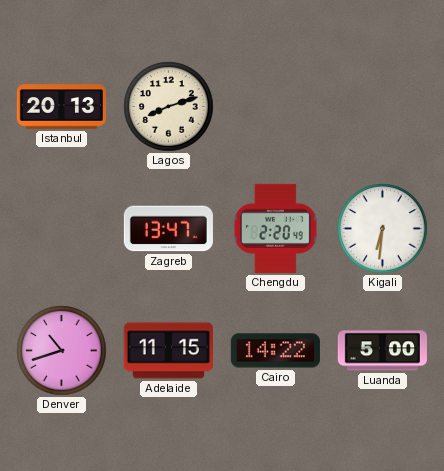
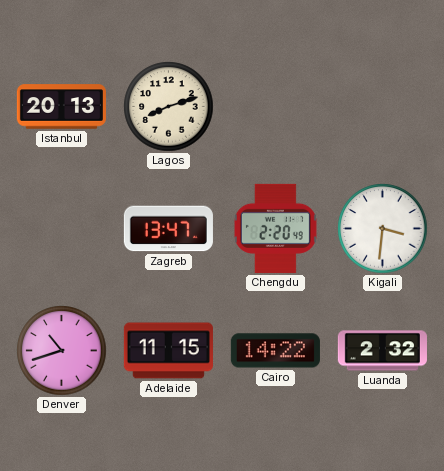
Kigali: 6:31 -> 3:31 (383, 229)
Luanda: 5:00 -> 2:32 (382, 351)
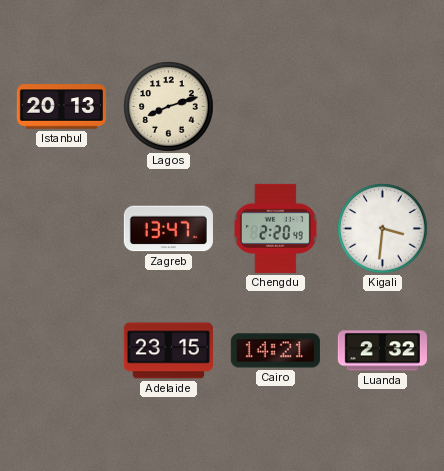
Denver: 10:42 -> none (62, 351)
Adelaide: 11:15 -> 23:15 (168, 351)
Cairo: 14:22 -> 14:21 (275, 351)
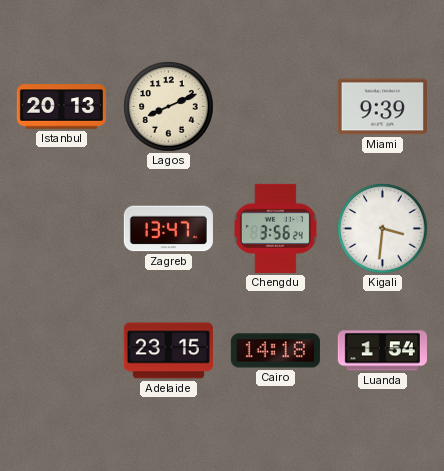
Lagos: 8:12 -> 8:11 (169, 107)
Miami: none -> 9:39 (382, 107)
Chengdu: 2:20 -> 3:56 (275, 228)
Cairo: 14:21 -> 14:18 (275, 351)
Luanda: 2:32 -> 1:54 (382, 351)
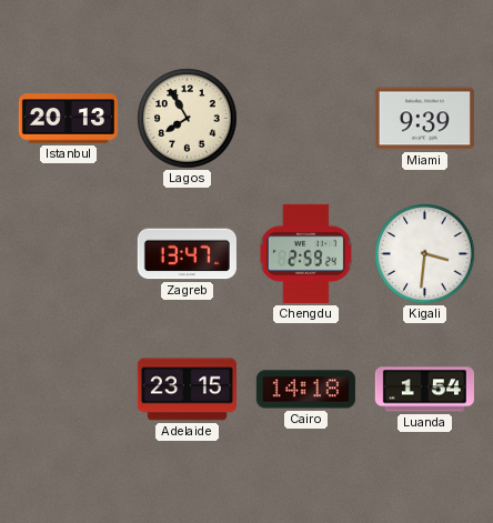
Lagos: 8:11 -> 7:55 (188, 119)
Chengdu: 3:56 -> 2:59 (305, 253)
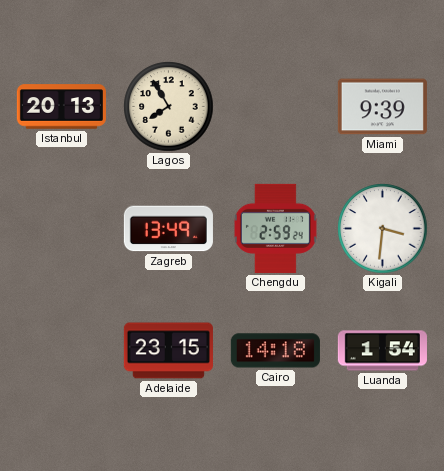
Zagreb: 13:47 -> 13:49 (168, 229)
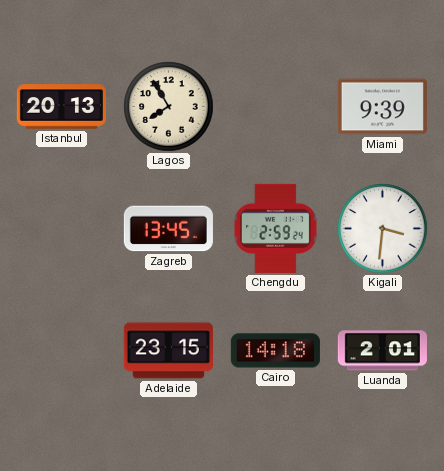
Zagreb: 13:49 -> 13:45 (168, 229)
Luanda: 1:54 -> 2:01 (382, 351)
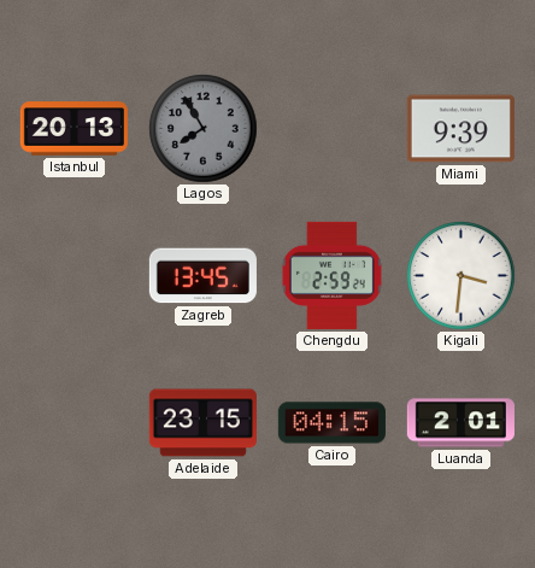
Lagos dial: cream -> grey (204, 129)
Cairo: 14:18 -> 04:15 (331, 423)
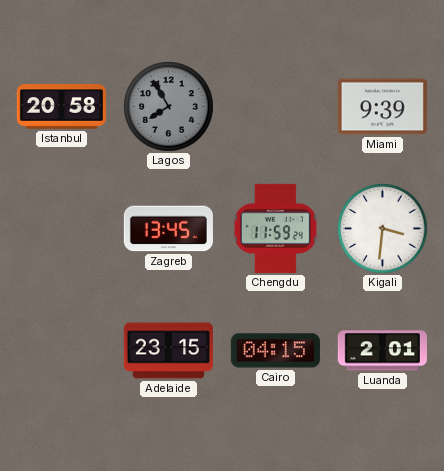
Istanbul: 20:13 -> 20:58 (61, 107)
Chengdu: 2:59 -> 11:59 (275, 228)
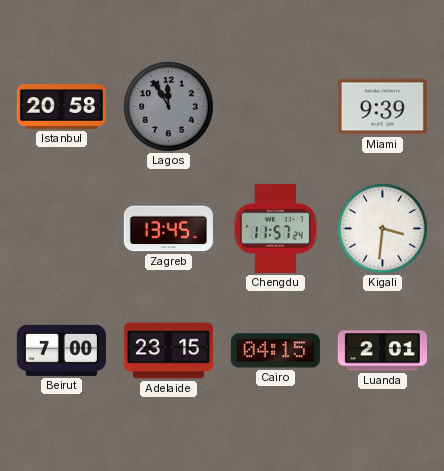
Lagos: 7:55 -> 11:55 (169, 107)
Chengdu: 11:59 -> 11:57 (275, 228)
Beirut: none -> 7:00 (61, 350)
